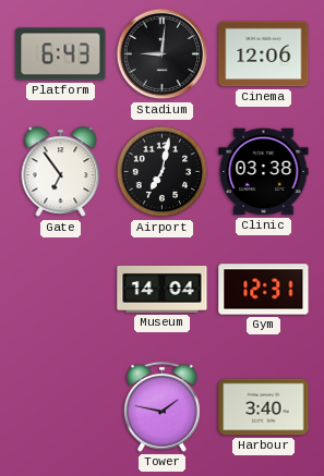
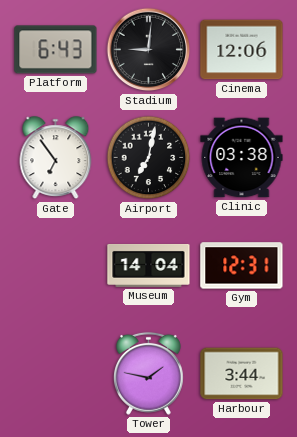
Harbour: 3:40 -> 3:44 (242, 374)
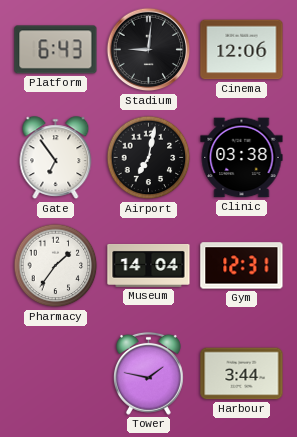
Pharmacy: none -> 1:36 (56, 266)
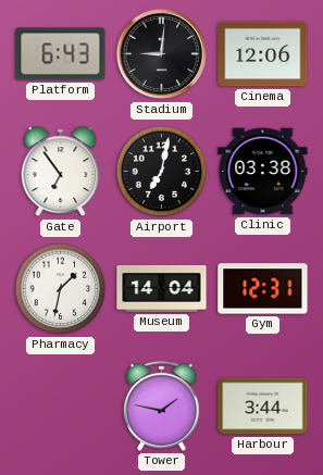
Pharmacy: 1:36 -> 1:32 (61, 289)
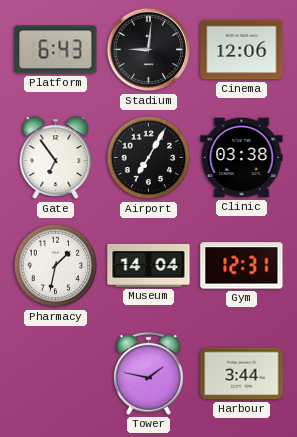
Airport: 7:02 -> 7:05 (149, 158)
